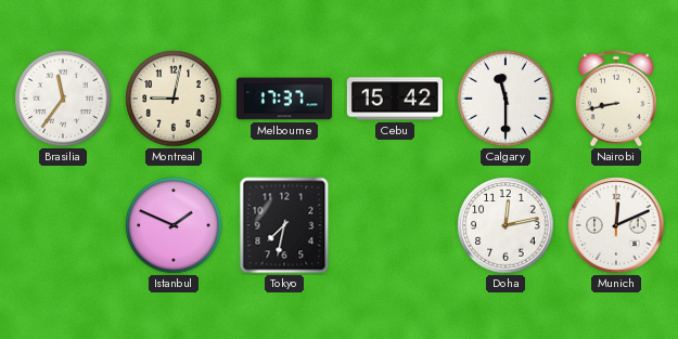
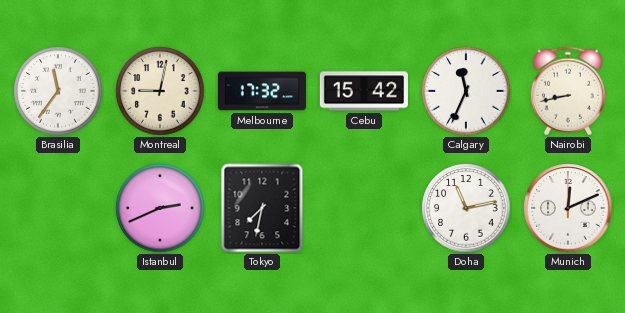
Melbourne: 17:37 -> 17:32 (262, 91)
Calgary: 11:30 -> 11:34 (466, 91)
Istanbul: 1:49 -> 2:41 (160, 208)
Doha: 12:13 -> 11:13 (466, 208)
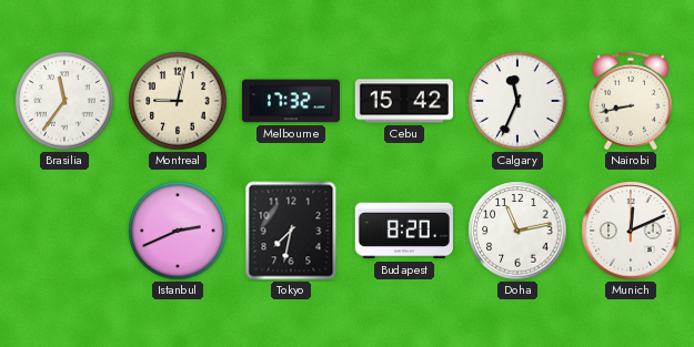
Budapest: none -> 8:20 (404, 231)
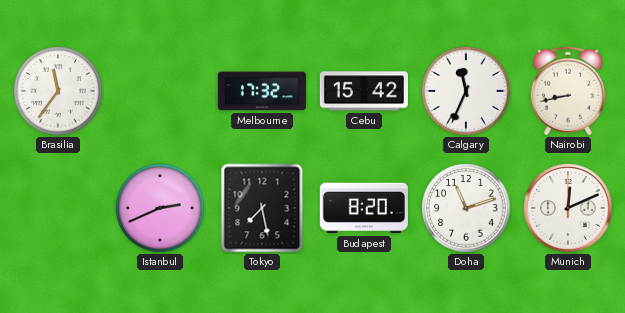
Montreal: 9:02 -> none (178, 101)
Tokyo: 7:32 -> 7:28 (262, 208)
Doha: 11:13 -> 11:12 (466, 208)
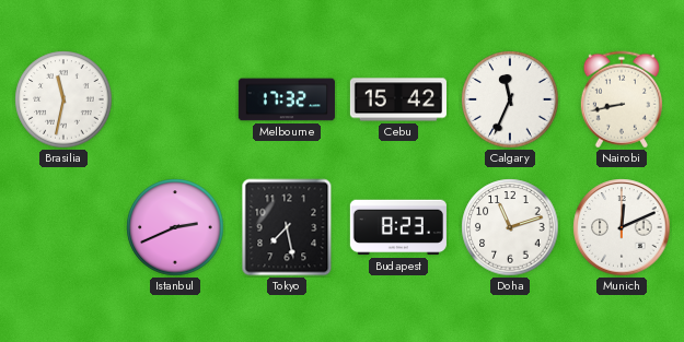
Brasilia: 11:36 -> 11:32 (63, 99)
Budapest: 8:20 -> 8:23 (398, 227)
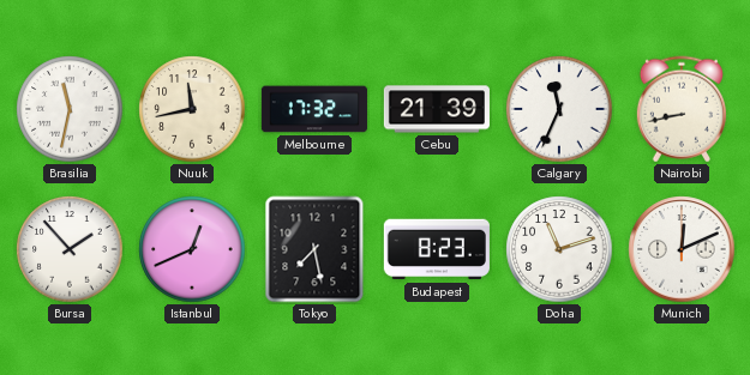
Nuuk: none -> 11:43 (192, 109)
Cebu: 15:42 -> 21:39 (437, 109)
Bursa: none -> 1:53 (70, 249)
Istanbul: 2:41 -> 12:41 (192, 249)
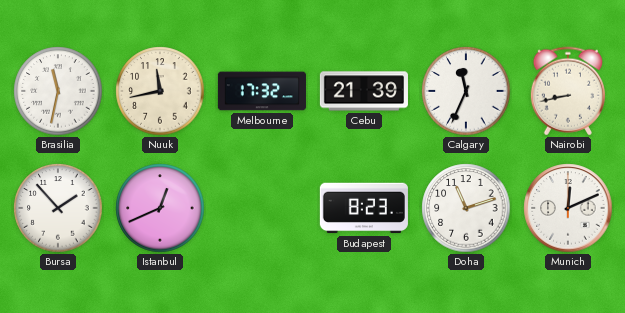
Tokyo: 7:28 -> none (314, 249)
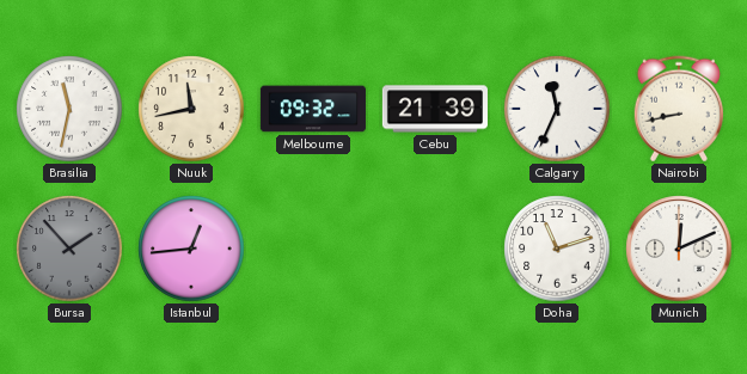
Melbourne: 17:32 -> 09:32 (313, 109)
Bursa dial: white -> grey (69, 249)
Istanbul: 12:41 -> 12:44 (191, 249)
Budapest: 8:23 -> none (364, 208)
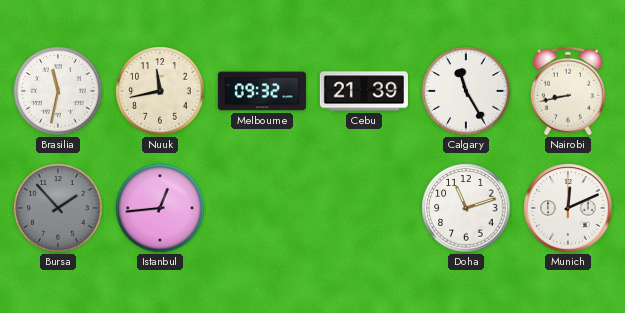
Calgary: 11:34 -> 11:25 (466, 91)
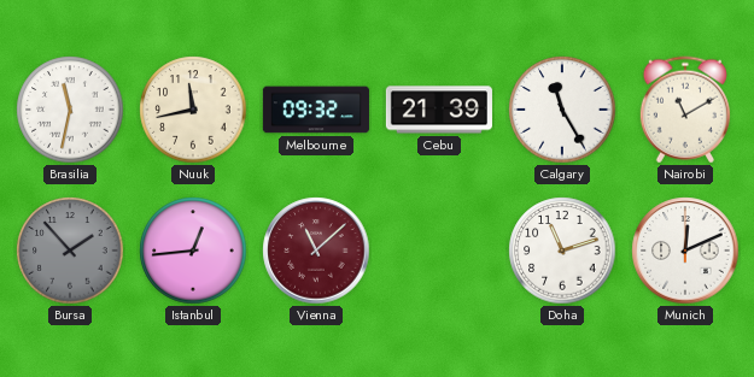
Nairobi: 8:43 -> 11:10 (685, 110)
Vienna: none -> 11:08 (316, 251)
